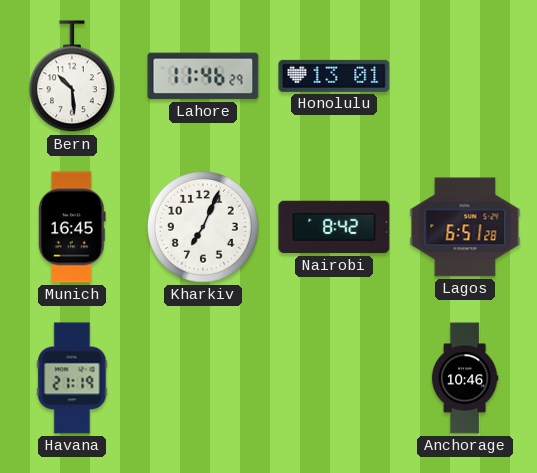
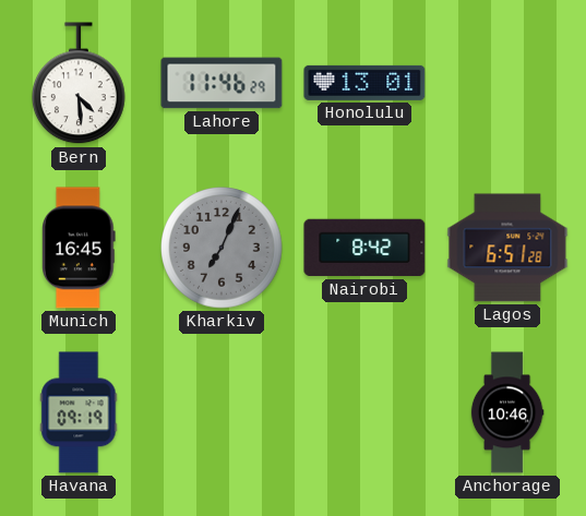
Bern: 10:29 -> 4:29 (80, 84)
Kharkiv dial: white -> grey (222, 248)
Havana: 21:19 -> 09:19 (79, 412)
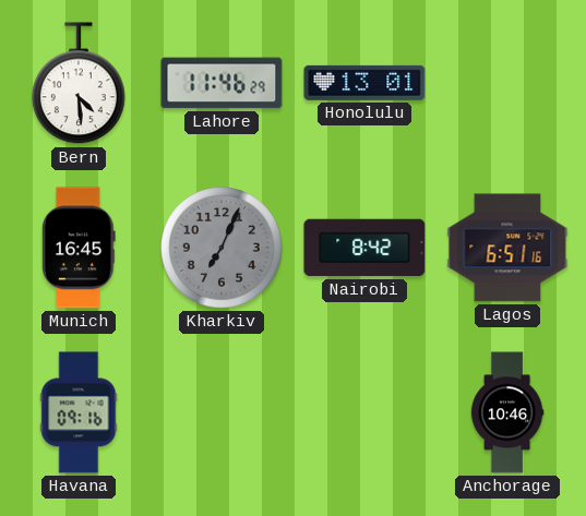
Lagos: 6:51:28 -> 6:51:16 (507, 248)
Havana: 09:19 -> 09:16 (79, 412)
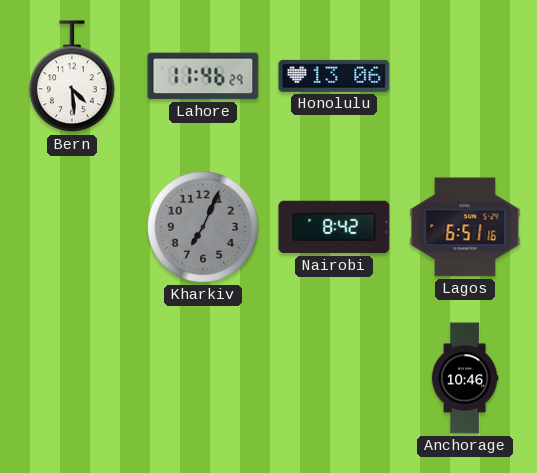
Honolulu: 13:01 -> 13:06 (334, 76)
Munich: 16:45 -> none (80, 248)
Havana: 09:16 -> none (79, 412)
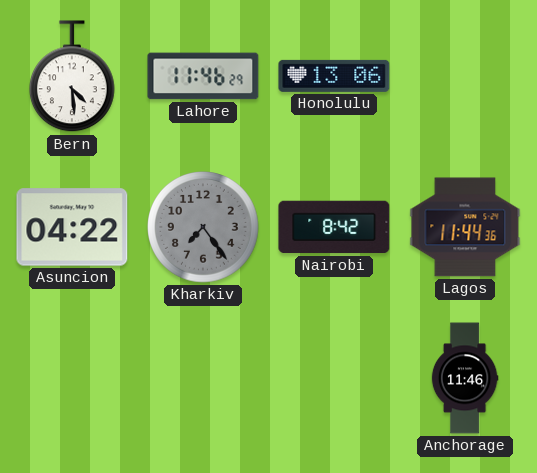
Asuncion: none -> 04:22 (72, 227)
Kharkiv: 7:04 -> 7:24 (203, 227)
Lagos: 6:51 -> 11:44 (465, 227)
Anchorage: 10:46 -> 11:46 (465, 378)
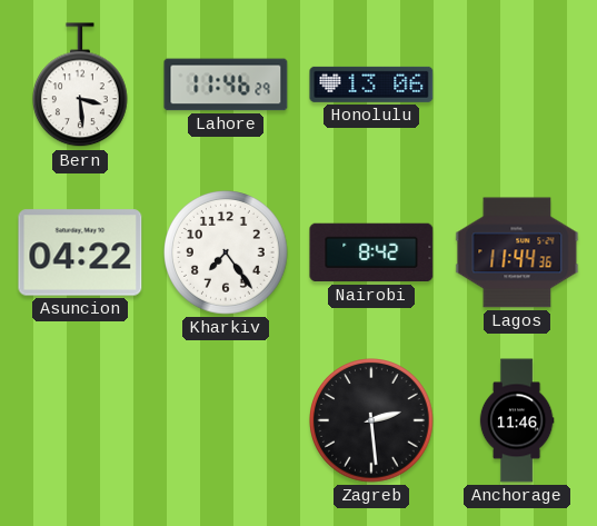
Bern: 4:29 -> 3:29 (81, 86)
Kharkiv dial: grey -> white (226, 252)
Zagreb: none -> 2:29 (371, 420)
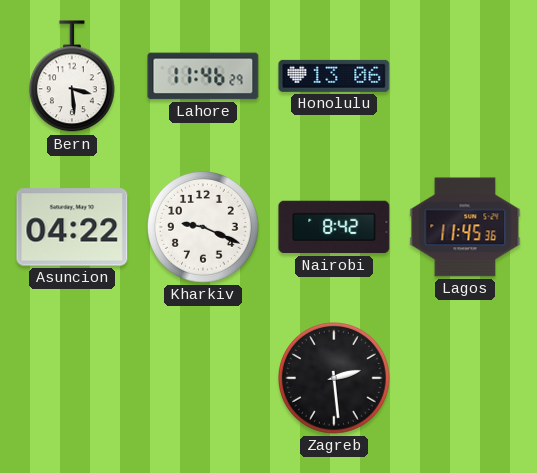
Kharkiv: 7:24 -> 9:19 (203, 227)
Lagos: 11:44 -> 11:45 (465, 227)
Anchorage: 11:46 -> none (517, 420)
